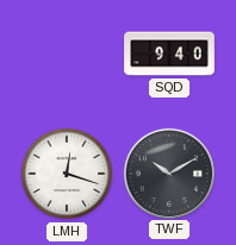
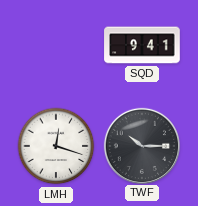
SQD: 9:40 -> 9:41 (142, 45)
TWF: 10:10 -> 10:15 (141, 145)
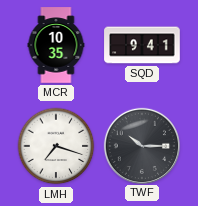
MCR: none -> 10:35 (56, 45)
LMH: 12:18 -> 7:18 (56, 146)
